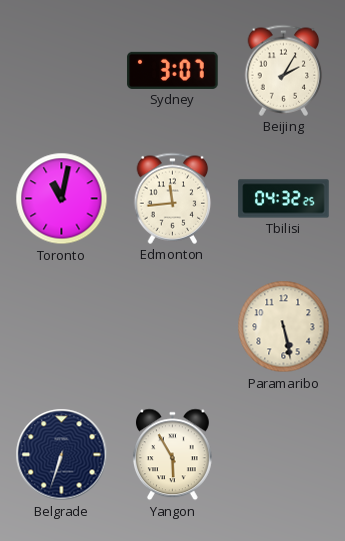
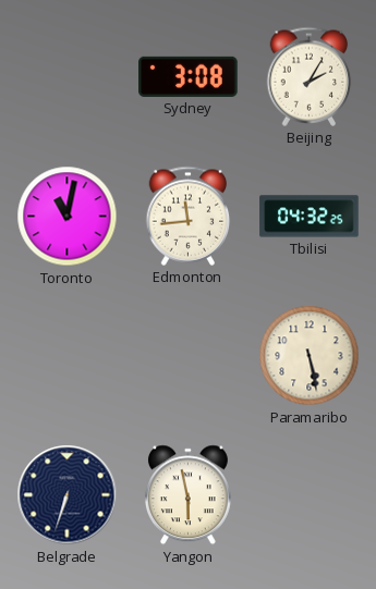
Sydney: 3:07 -> 3:08 (189, 76)
Yangon: 5:55 -> 5:58 (187, 495)
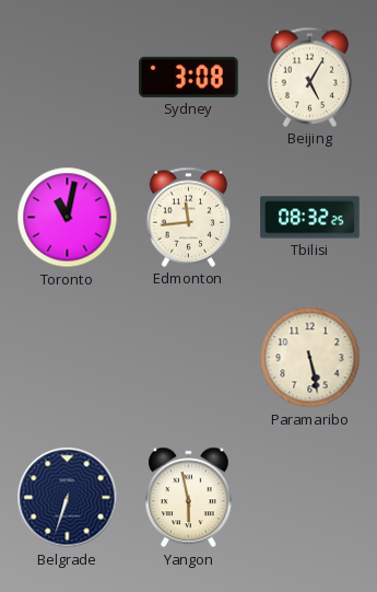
Beijing: 2:05 -> 5:05 (310, 77)
Tbilisi: 04:32 -> 08:32 (310, 218)
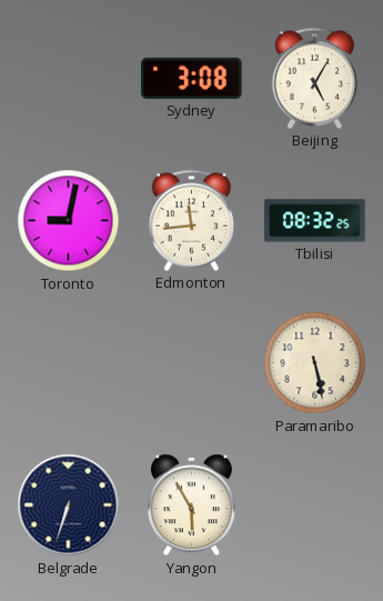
Toronto: 11:02 -> 9:02 (69, 221)
Yangon: 5:58 -> 5:55 (191, 505)
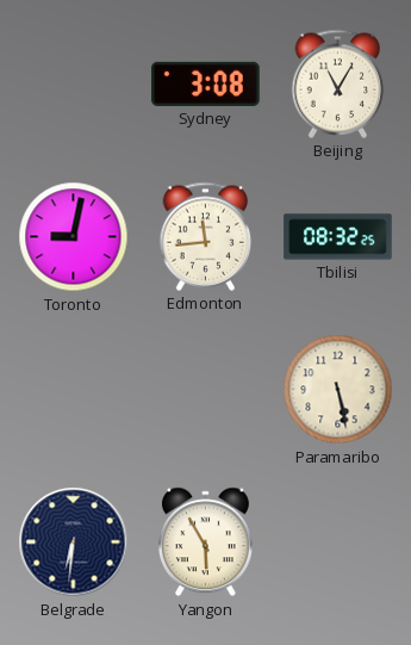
Beijing: 5:05 -> 11:05 (338, 83)
Belgrade: 6:33 -> 6:31 (74, 542)
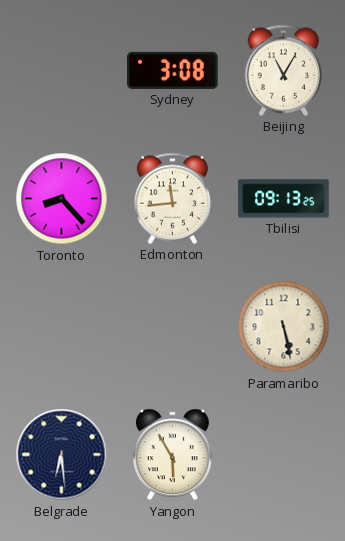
Toronto: 9:02 -> 8:23 (62, 199)
Tbilisi: 08:32 -> 09:13 (284, 199)
Belgrade: 6:31 -> 6:29 (62, 455)
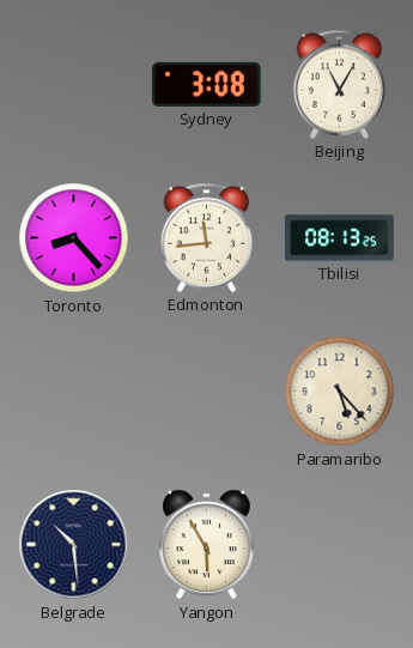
Tbilisi: 09:13 -> 08:13 (340, 238)
Paramaribo: 5:28 -> 5:23 (340, 392)
Belgrade: 6:29 -> 10:29 (74, 545)
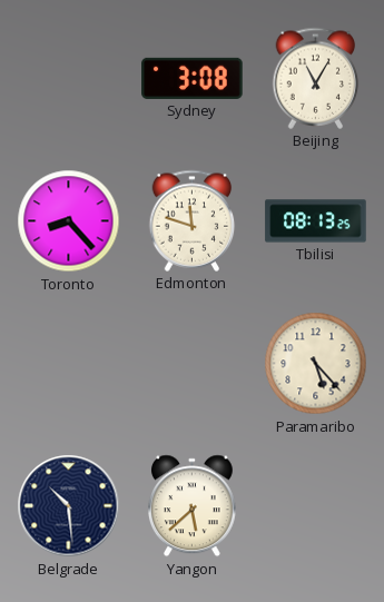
Edmonton: 11:44 -> 11:48 (193, 220)
Yangon: 5:55 -> 5:38 (191, 506)
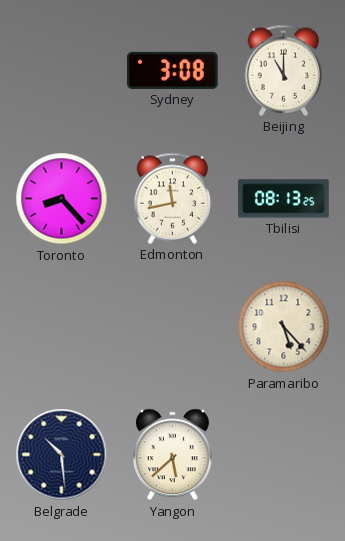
Beijing: 11:05 -> 11:00 (284, 70)
Edmonton: 11:48 -> 11:43 (173, 198)
